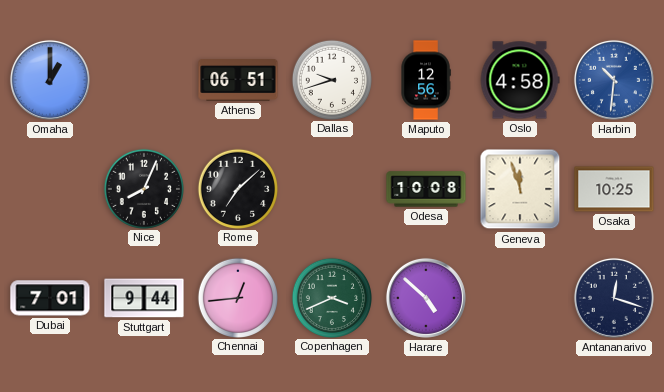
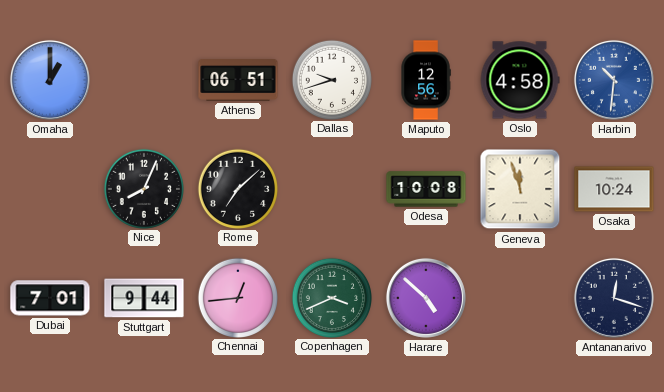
Osaka: 10:25 -> 10:24 (614, 189)
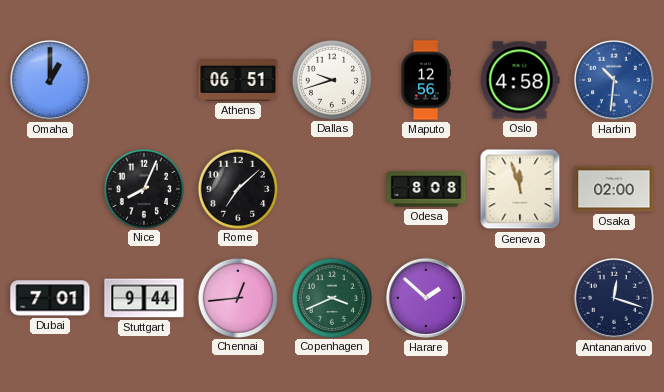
Odesa: 10:08 -> 8:08 (426, 189)
Osaka: 10:24 -> 02:00 (614, 189)
Harare: 4:52 -> 1:52 (426, 298)
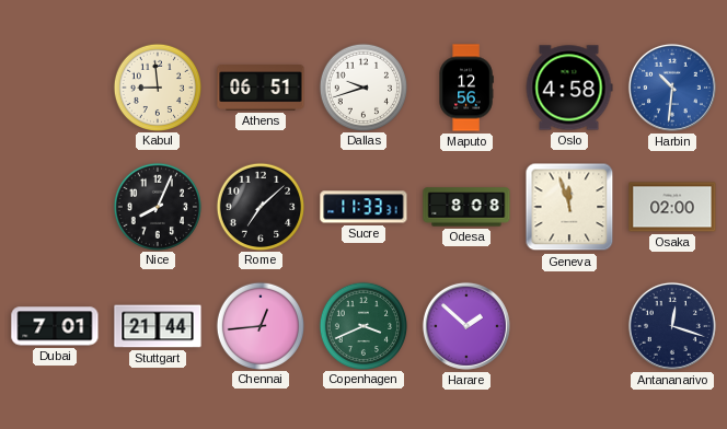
Omaha: 1:00 -> none (50, 80)
Kabul: none -> 8:59 (157, 86)
Sucre: none -> 11:33 (363, 207)
Stuttgart: 9:44 -> 21:44 (158, 326)
